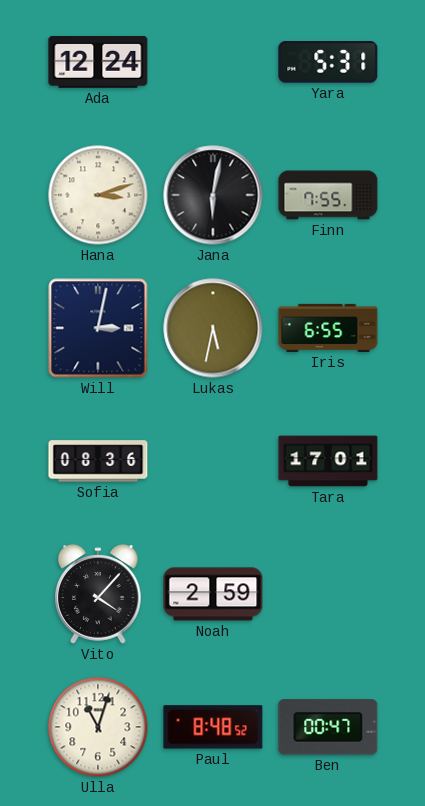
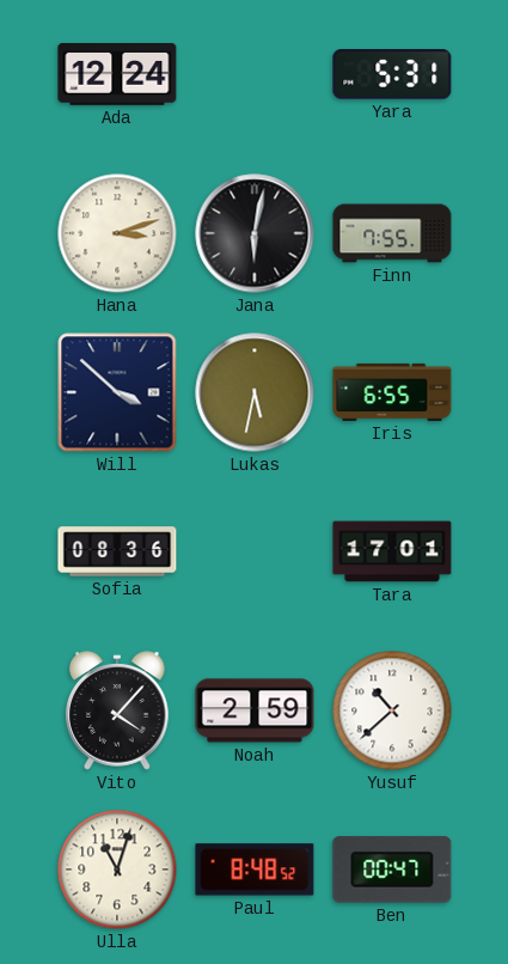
Will: 3:02 -> 3:52 (117, 392)
Yusuf: none -> 10:38 (392, 710)
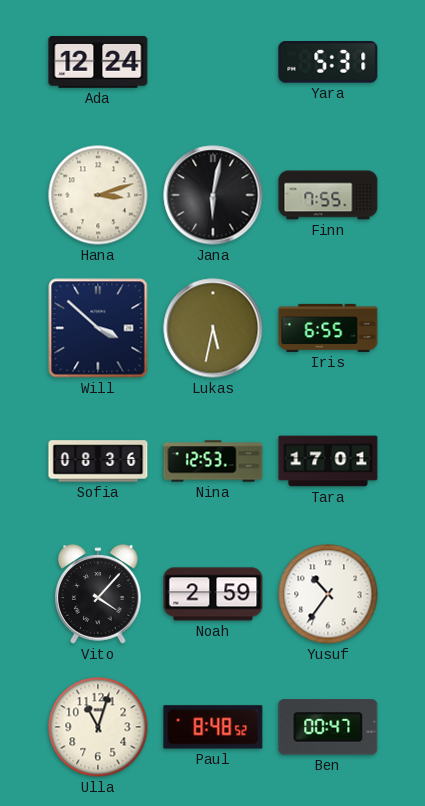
Nina: none -> 12:53 (213, 461)
Yusuf: 10:38 -> 10:36 (328, 594)
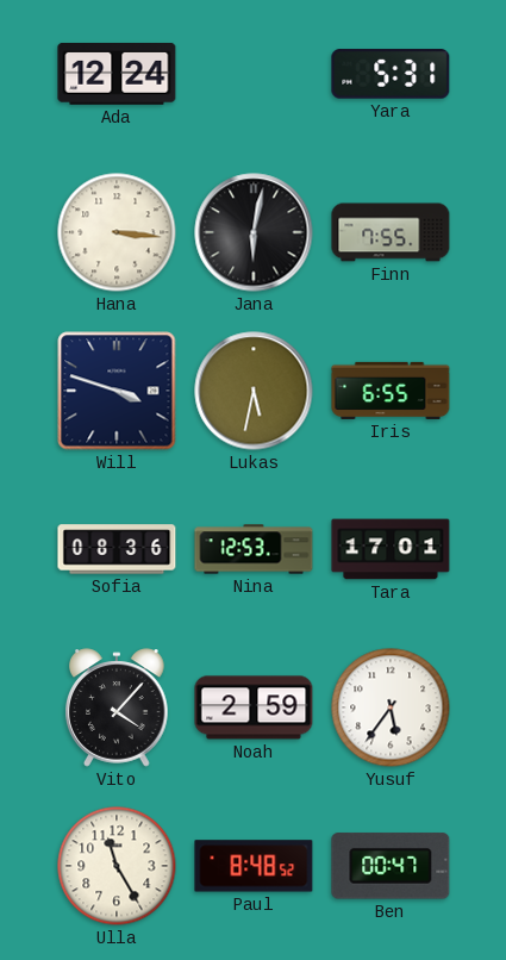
Hana: 3:12 -> 3:16 (117, 232)
Will: 3:52 -> 3:48 (117, 391)
Yusuf: 10:36 -> 5:36 (391, 707)
Ulla: 11:03 -> 11:25 (117, 866)
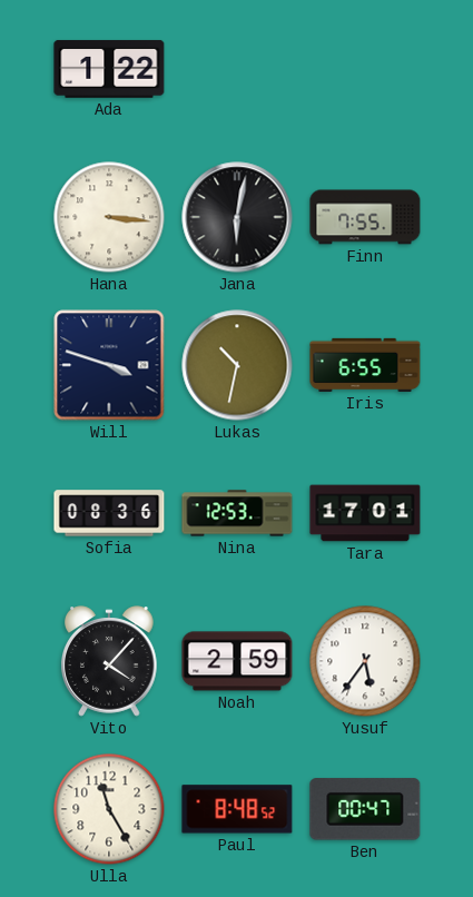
Ada: 12:24 -> 1:22 (109, 69)
Yara: 5:31 -> none (391, 74)
Lukas: 5:32 -> 10:32 (237, 365)
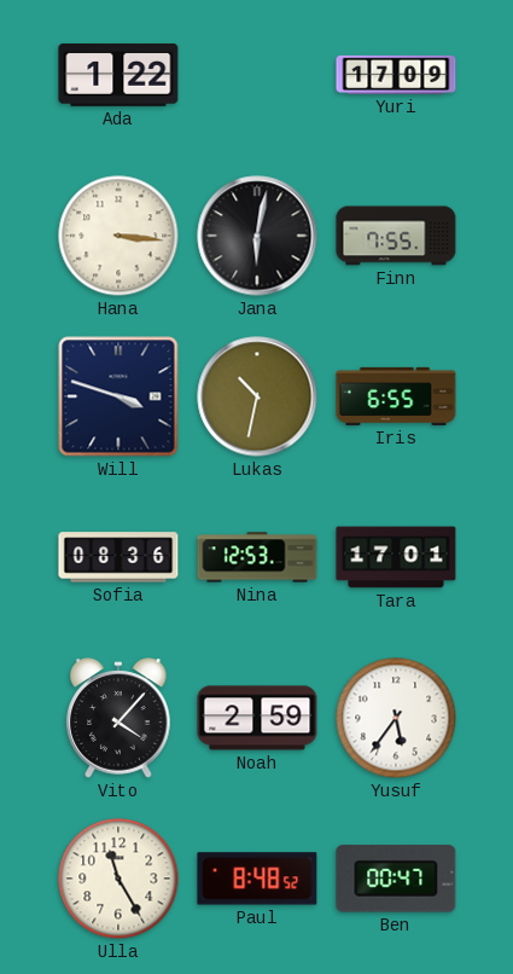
Yuri: none -> 17:09 (396, 75)
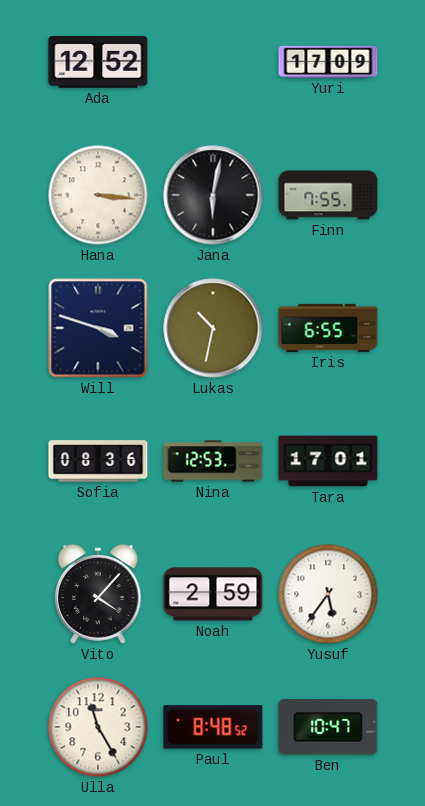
Ada: 1:22 -> 12:52 (98, 62)
Ben: 00:47 -> 10:47 (328, 727)
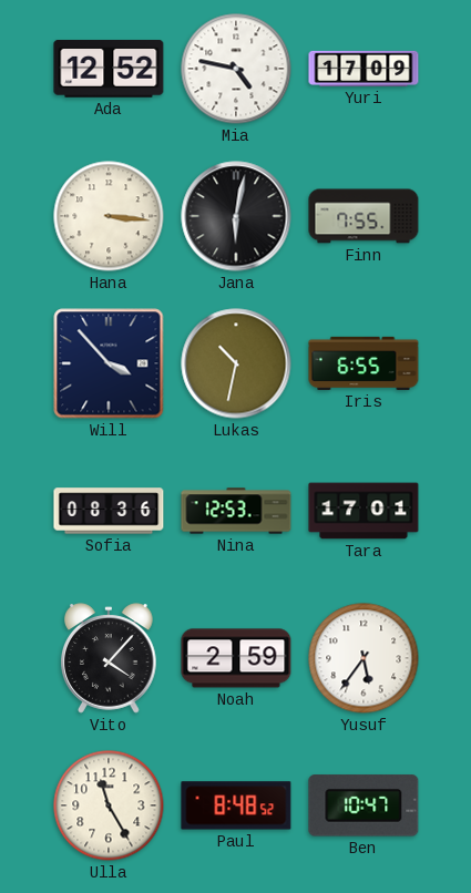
Mia: none -> 4:47 (236, 69)
Will: 3:48 -> 3:53 (109, 363)
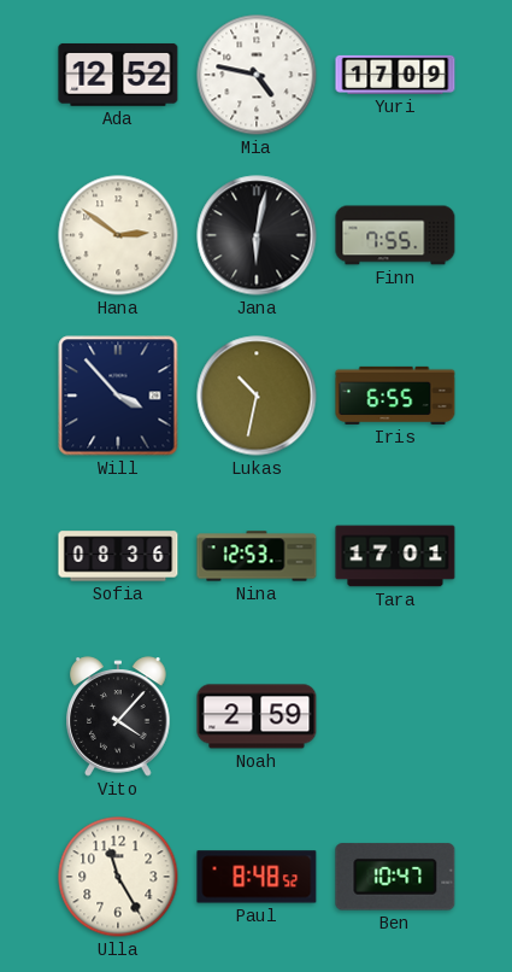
Hana: 3:16 -> 2:51 (118, 235)
Yusuf: 5:36 -> none (364, 658)
